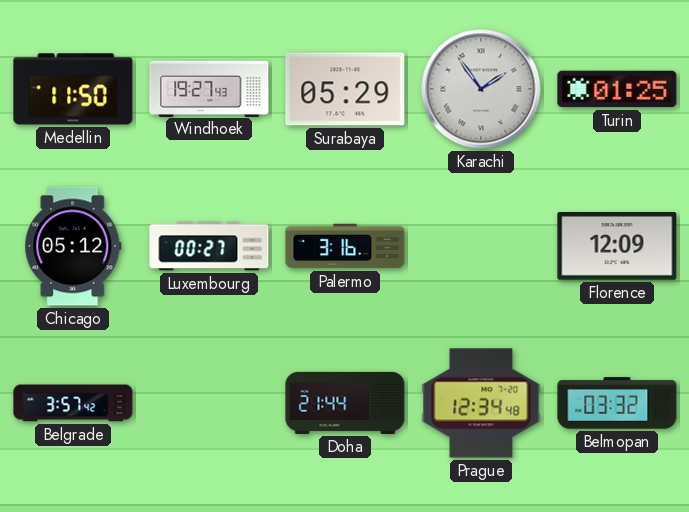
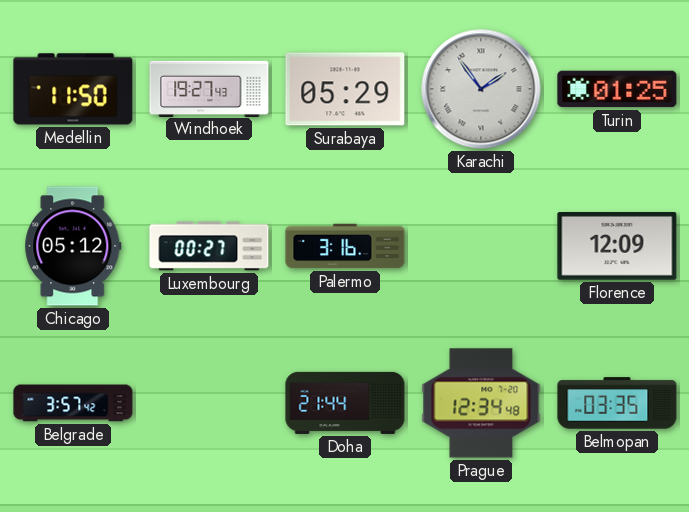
Belmopan: 03:32 -> 03:35 (617, 403)
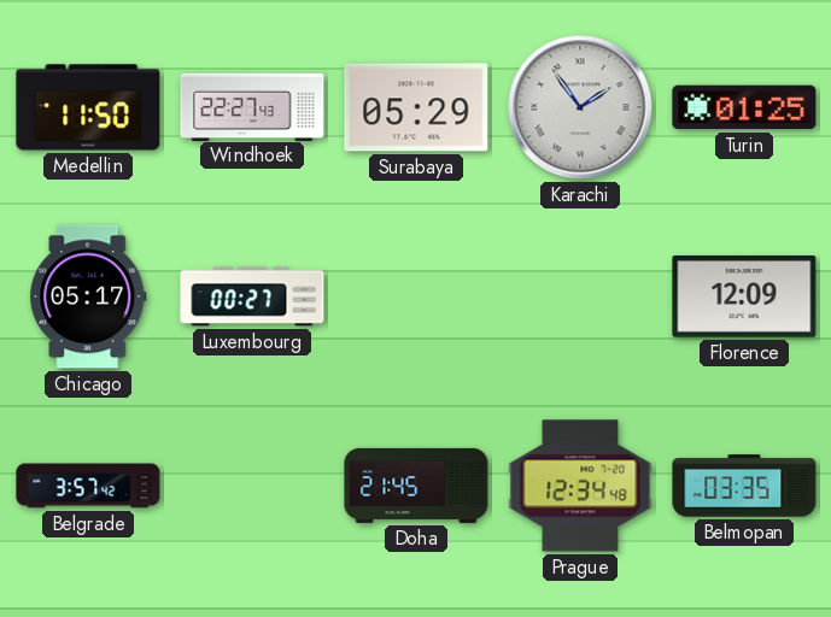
Windhoek: 19:27 -> 22:27 (252, 106)
Chicago: 05:12 -> 05:17 (88, 296)
Palermo: 3:16 -> none (345, 246)
Doha: 21:44 -> 21:45 (416, 486)
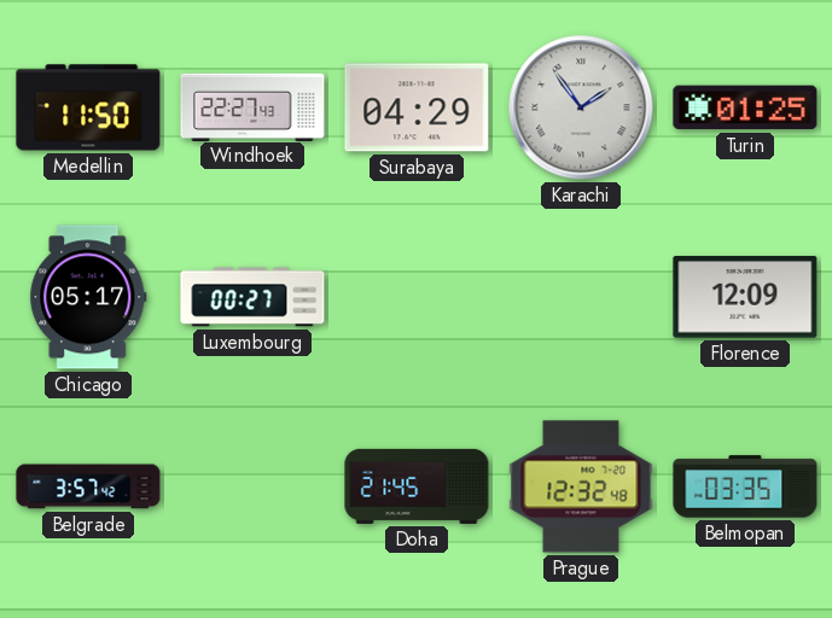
Surabaya: 05:29 -> 04:29 (417, 107)
Prague: 12:34 -> 12:32 (581, 486)
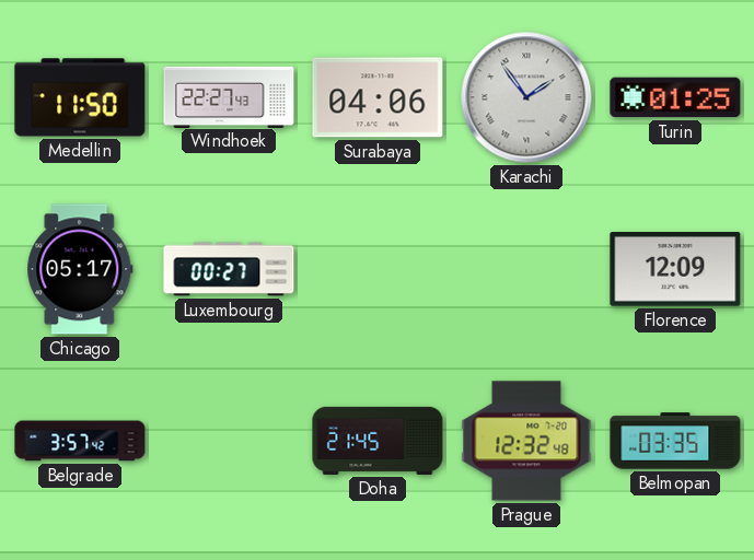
Surabaya: 04:29 -> 04:06 (378, 97)
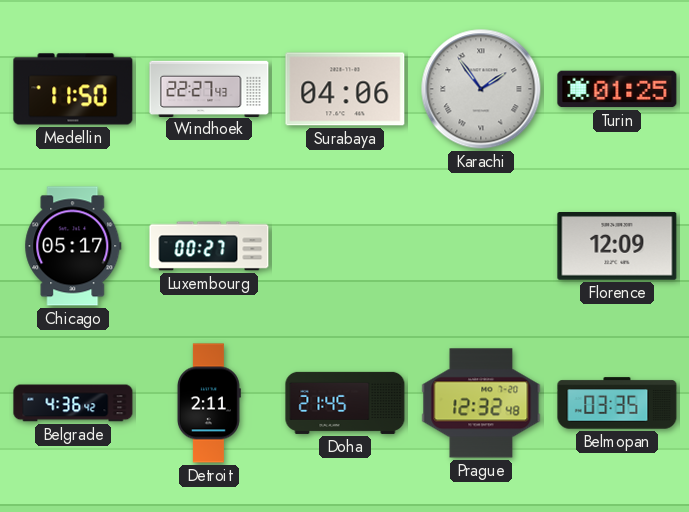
Belgrade: 3:57 -> 4:36 (73, 403)
Detroit: none -> 2:11 (208, 403)
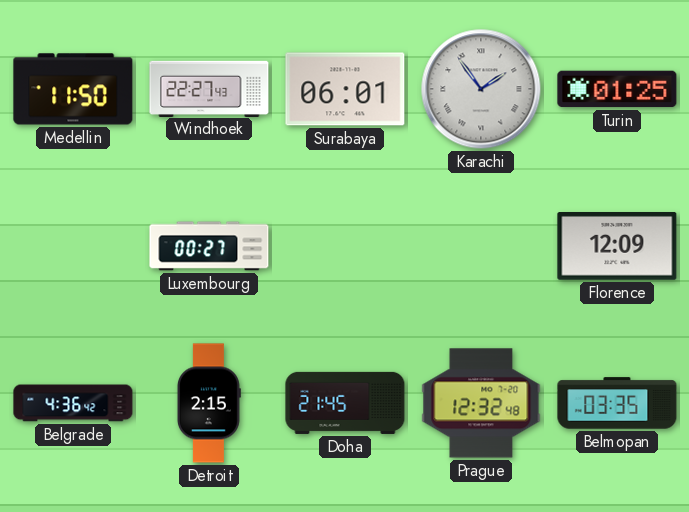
Surabaya: 04:06 -> 06:01 (345, 89)
Chicago: 05:17 -> none (73, 246)
Detroit: 2:11 -> 2:15 (208, 403)
